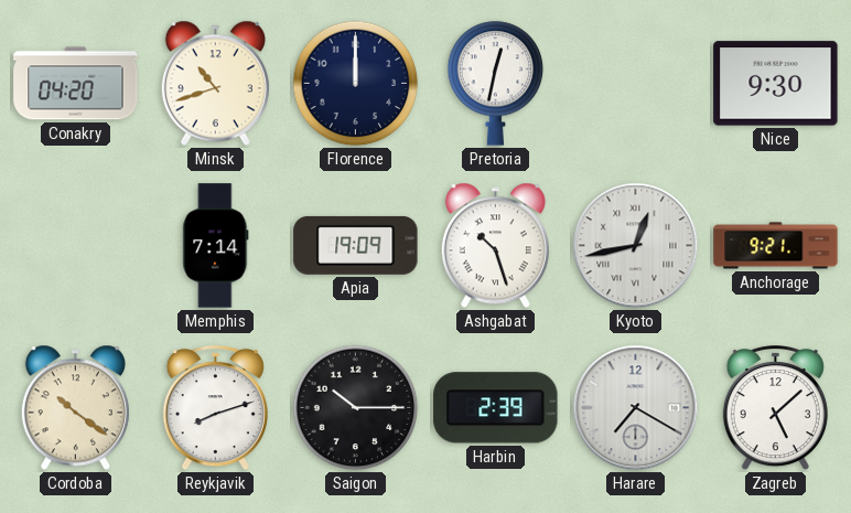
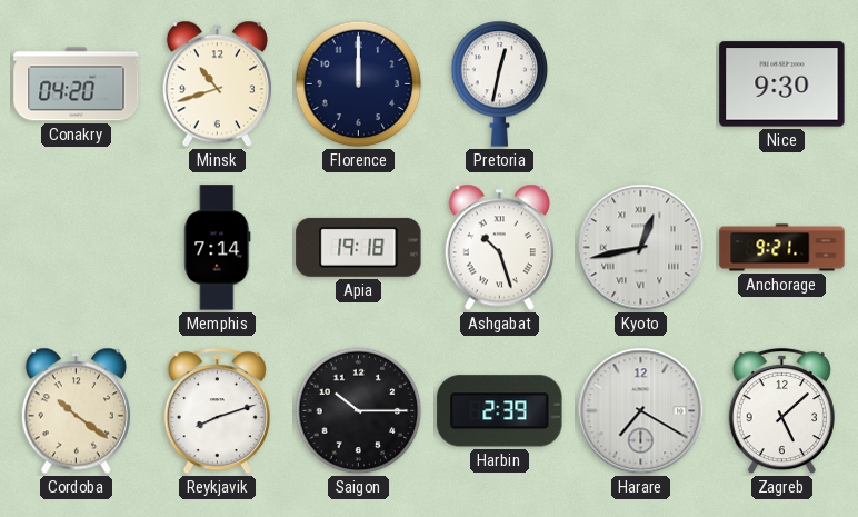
Apia: 19:09 -> 19:18 (359, 247)
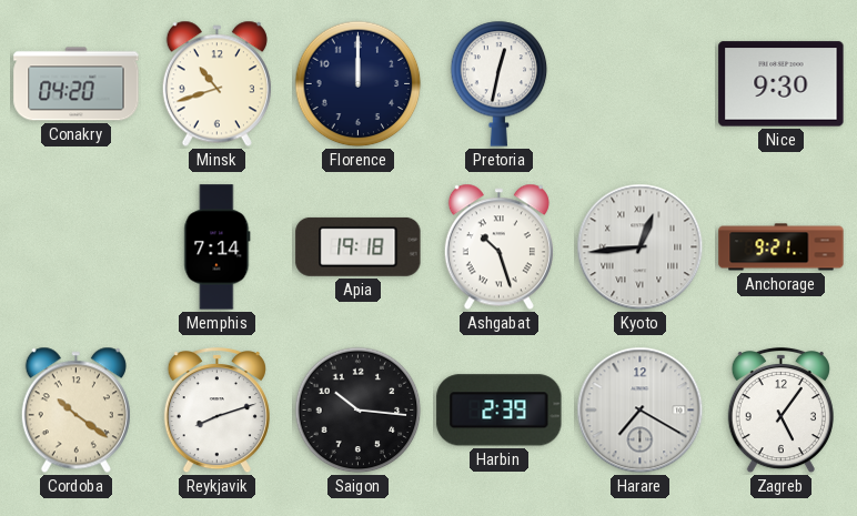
Kyoto: 12:43 -> 12:44 (641, 247)
Saigon: 10:15 -> 10:16 (359, 411)
Zagreb: 5:08 -> 5:06 (780, 411)
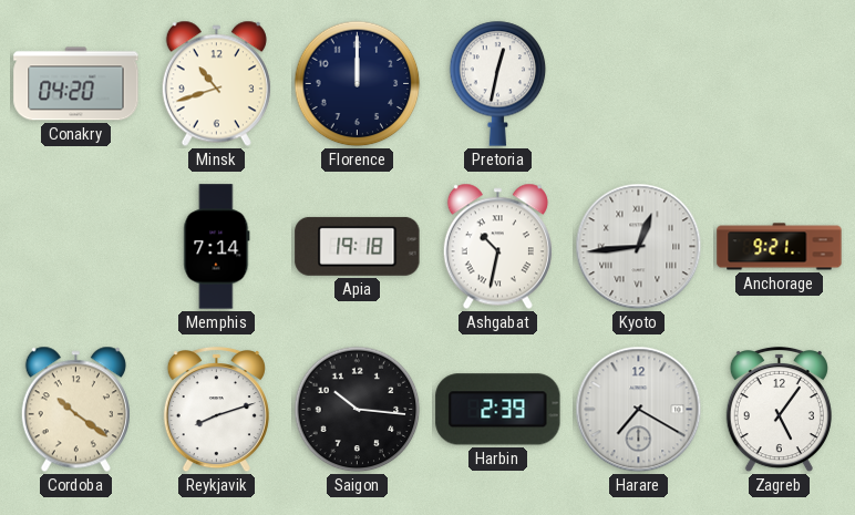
Nice: 9:30 -> none (782, 84)
Ashgabat: 10:27 -> 10:32 (497, 247)
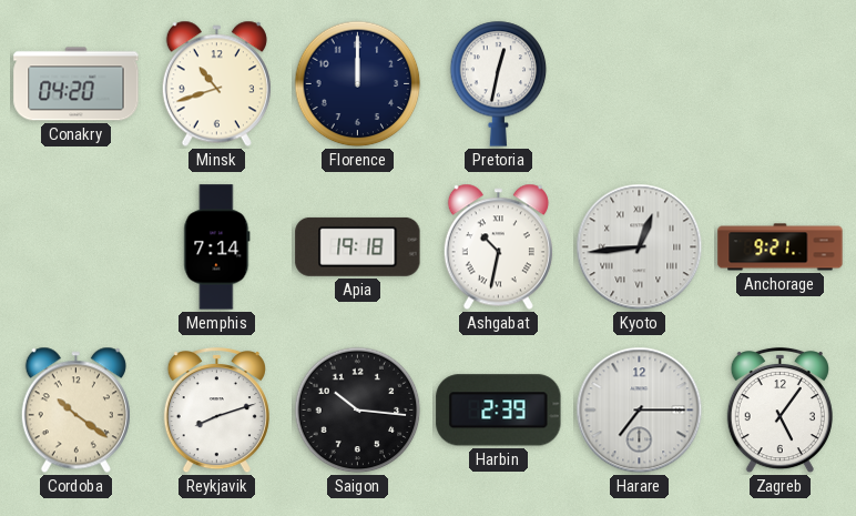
Harare: 7:20 -> 7:15 (640, 411)
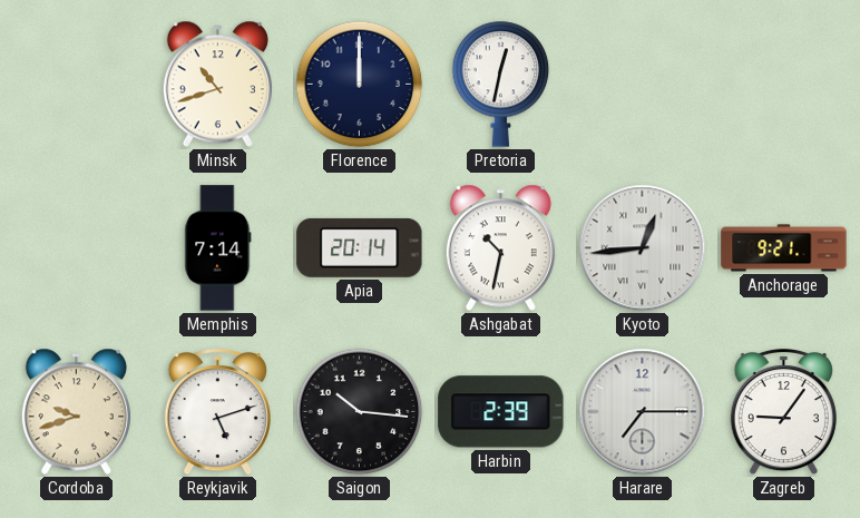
Conakry: 04:20 -> none (77, 84)
Apia: 19:18 -> 20:14 (360, 247)
Cordoba: 10:21 -> 9:42 (76, 412)
Reykjavik: 8:12 -> 5:12 (217, 412)
Zagreb: 5:06 -> 9:06 (783, 412)
